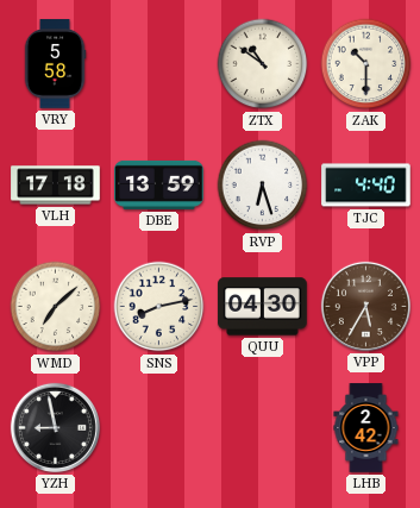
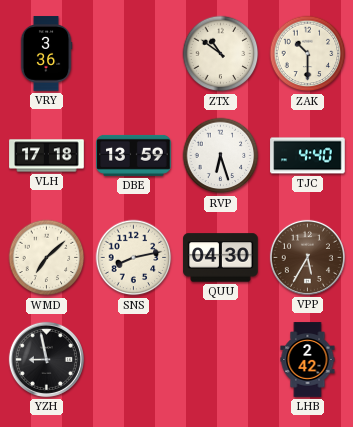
VRY: 5:58 -> 3:36 (46, 54)
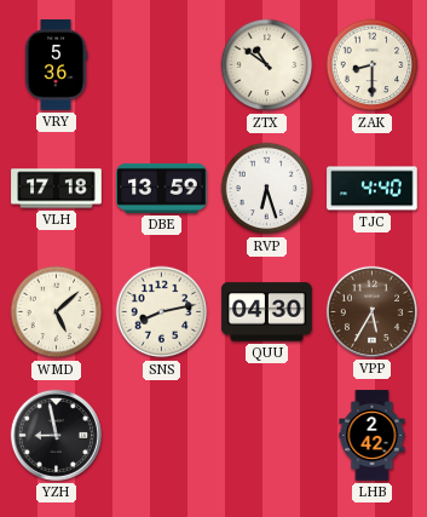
VRY: 3:36 -> 5:36 (56, 65)
ZAK: 10:30 -> 8:30 (373, 65)
WMD: 7:08 -> 5:08 (57, 312)
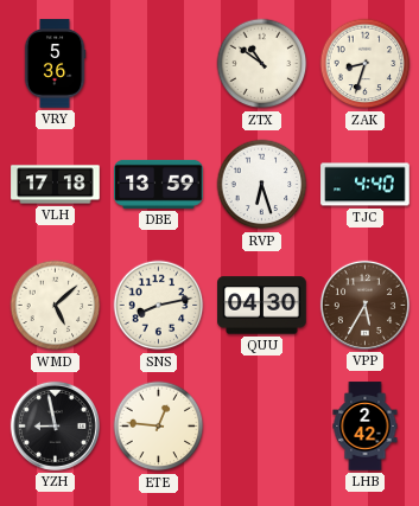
ZAK: 8:30 -> 8:33 (366, 64)
ETE: none -> 12:46 (159, 427)
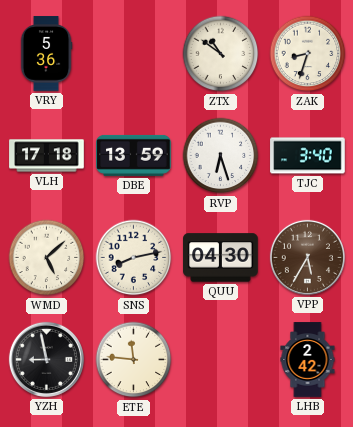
TJC: 4:40 -> 3:40 (308, 156)
ETE: 12:46 -> 11:46 (134, 360)
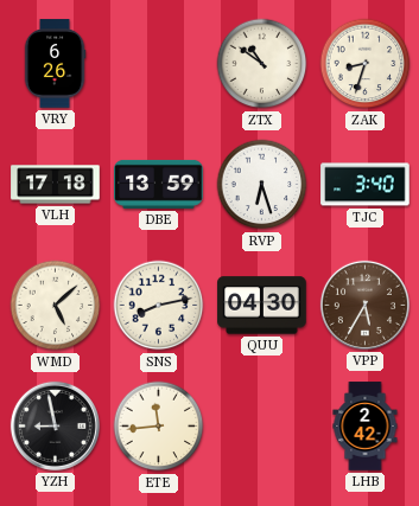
VRY: 5:36 -> 6:26 (55, 64)
ETE: 11:46 -> 11:44 (159, 427)
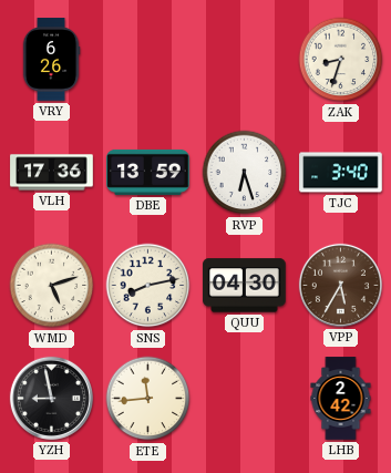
ZTX: 10:51 -> none (262, 64)
VLH: 17:18 -> 17:36 (52, 173)
WMD: 5:08 -> 5:12 (52, 286)
